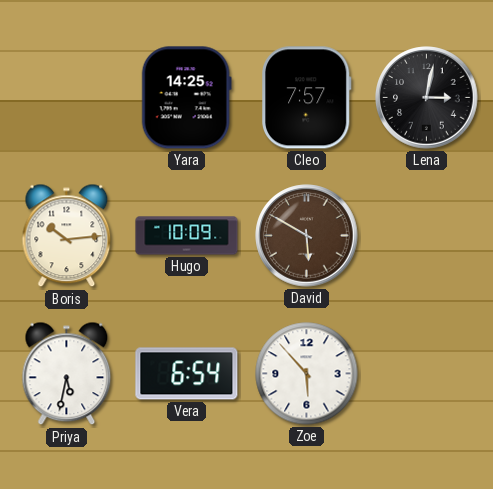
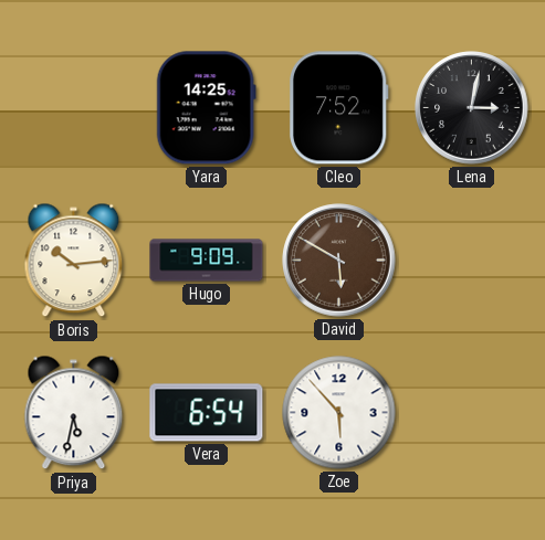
Cleo: 7:57 -> 7:52 (339, 108)
Hugo: 10:09 -> 9:09 (207, 261)
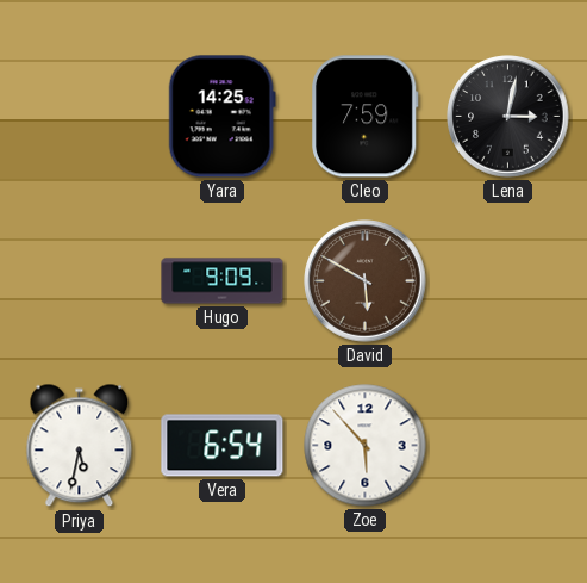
Cleo: 7:52 -> 7:59 (366, 117)
Boris: 10:14 -> none (74, 261)
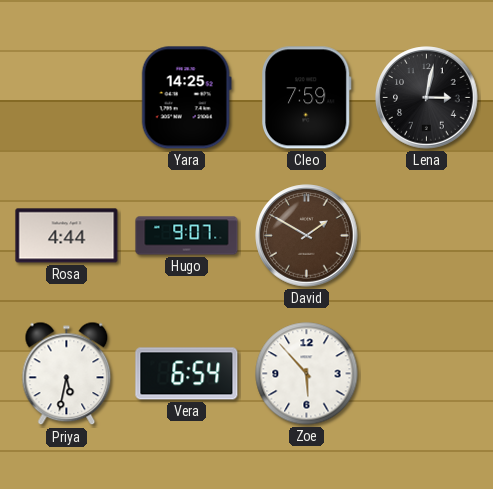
Rosa: none -> 4:44 (67, 236)
Hugo: 9:09 -> 9:07 (187, 236)
David: 5:50 -> 1:50 (307, 236)
